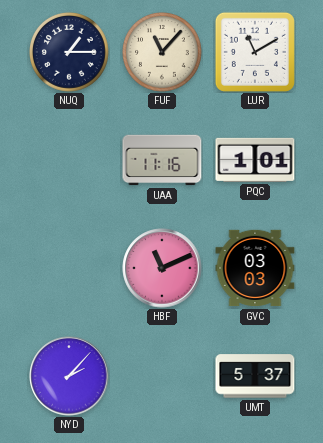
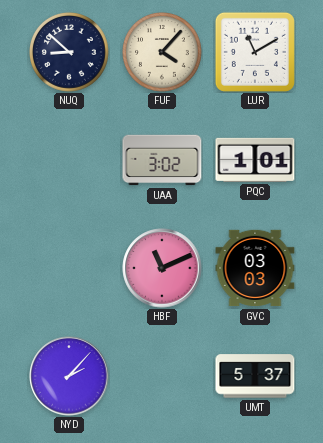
NUQ: 1:15 -> 8:52 (69, 52)
FUF: 11:07 -> 4:07 (162, 52)
UAA: 11:16 -> 3:02 (162, 160)
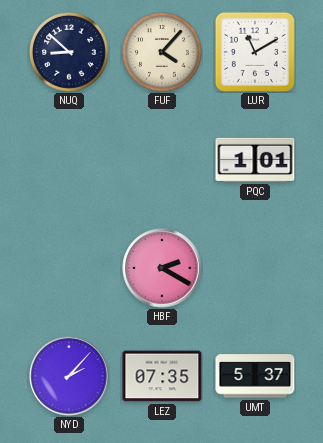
UAA: 3:02 -> none (162, 160)
HBF: 11:11 -> 2:20 (162, 268)
GVC: 03:03 -> none (255, 268)
LEZ: none -> 07:35 (162, 376)
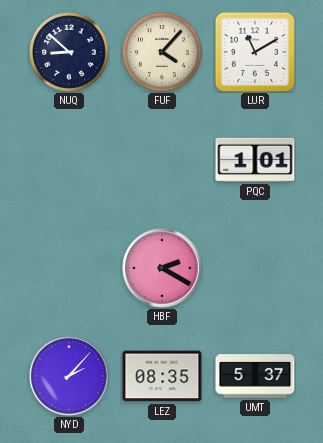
LEZ: 07:35 -> 08:35 (162, 376)
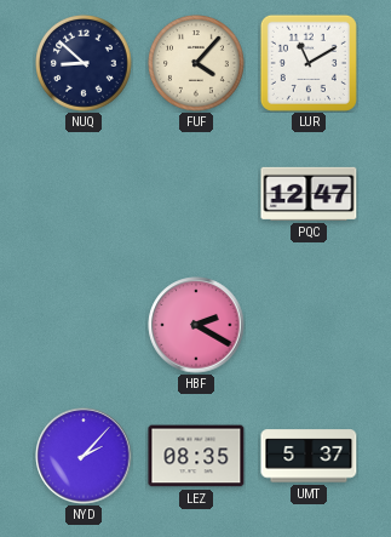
PQC: 1:01 -> 12:47 (309, 194)
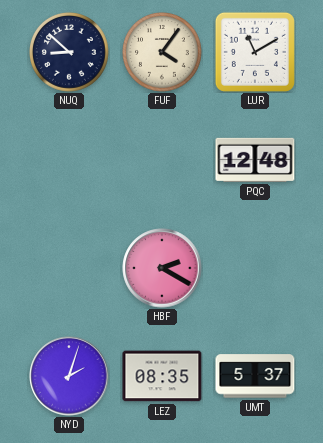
FUF: 4:07 -> 4:06 (162, 52)
PQC: 12:47 -> 12:48 (255, 160)
NYD: 2:07 -> 2:03 (69, 376)
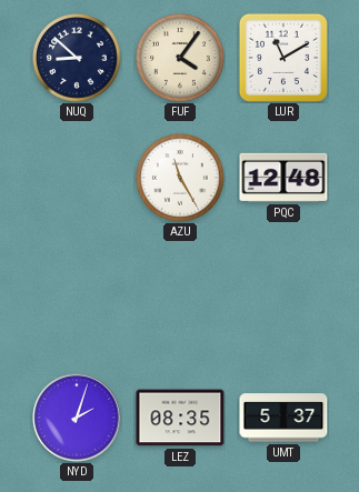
AZU: none -> 11:25 (180, 178)
HBF: 2:20 -> none (162, 268)
